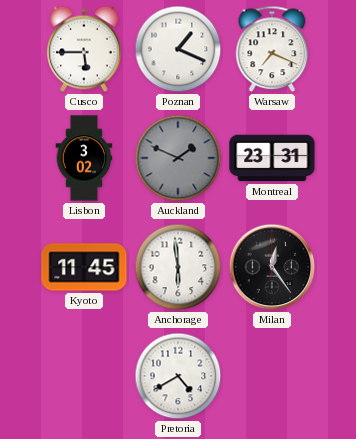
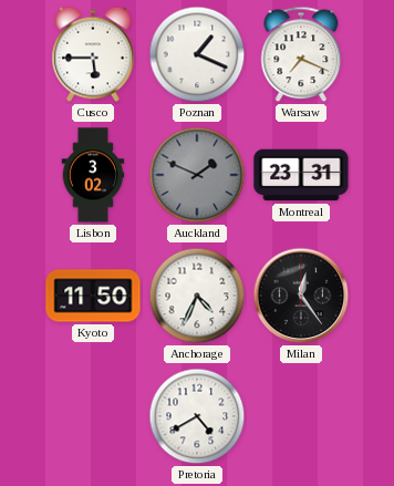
Kyoto: 11:45 -> 11:50 (93, 296)
Anchorage: 5:59 -> 4:34 (197, 296)
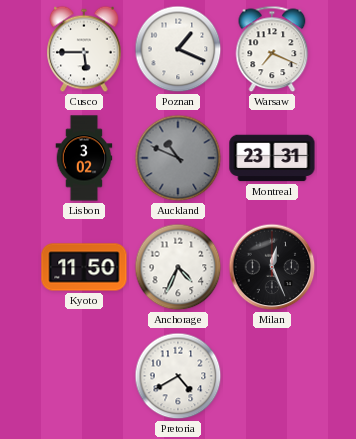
Auckland: 1:49 -> 10:49 (178, 158)
Milan: 12:24 -> 12:26 (272, 267)
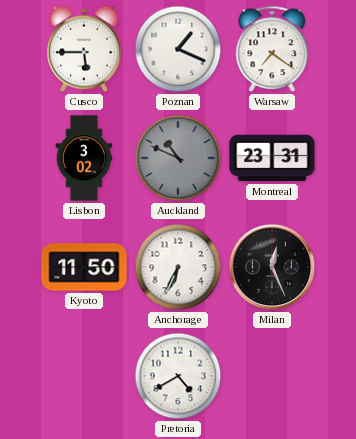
Warsaw: 7:19 -> 7:21 (272, 49)
Anchorage: 4:34 -> 6:34 (178, 267)
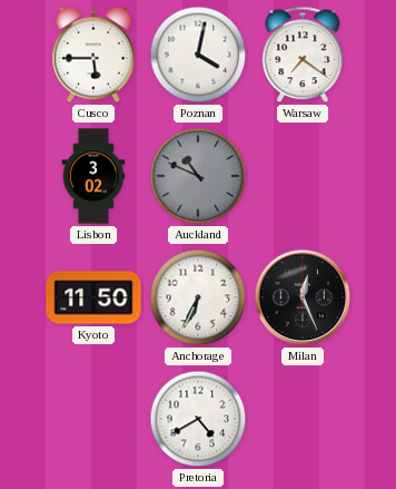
Poznan: 1:19 -> 4:02 (198, 55)
Montreal: 23:31 -> none (272, 158)
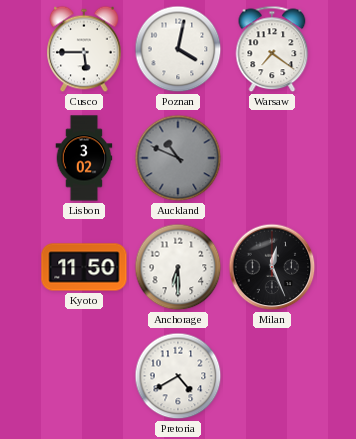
Anchorage: 6:34 -> 6:30 (178, 267)
